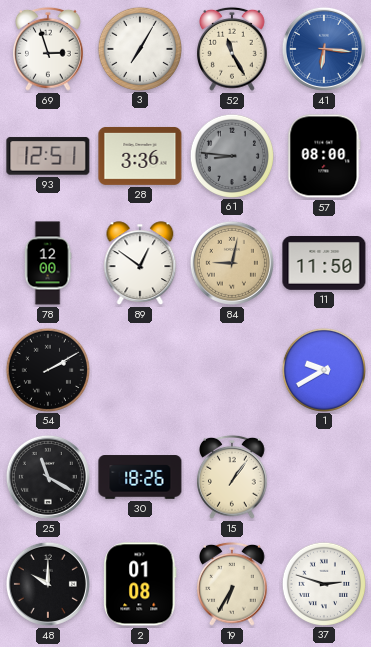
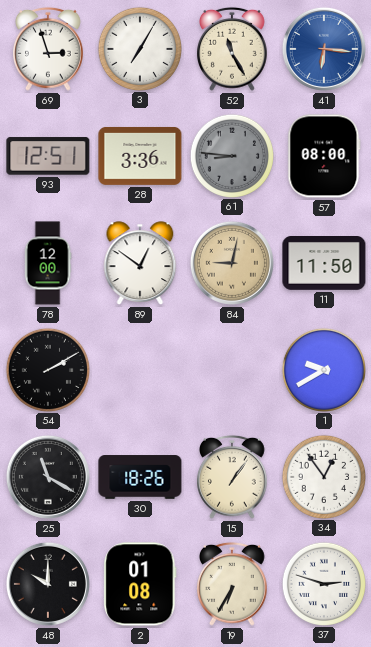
34: none -> 12:54 (323, 476)
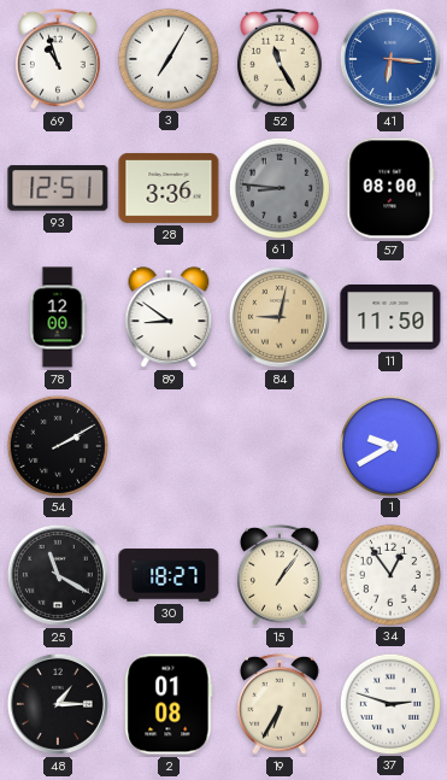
69: 2:57 -> 10:57 (59, 59)
89: 12:51 -> 8:51 (169, 317)
30: 18:26 -> 18:27 (169, 575)
48: 10:00 -> 1:15 (58, 704)
